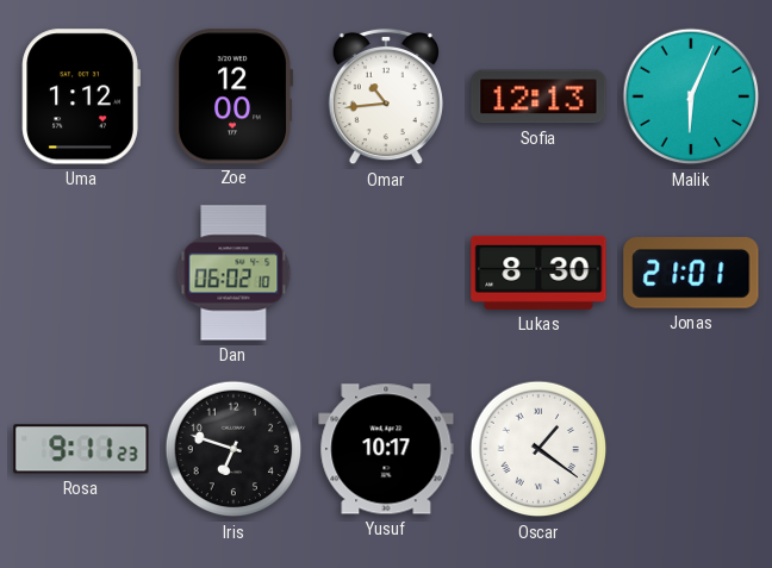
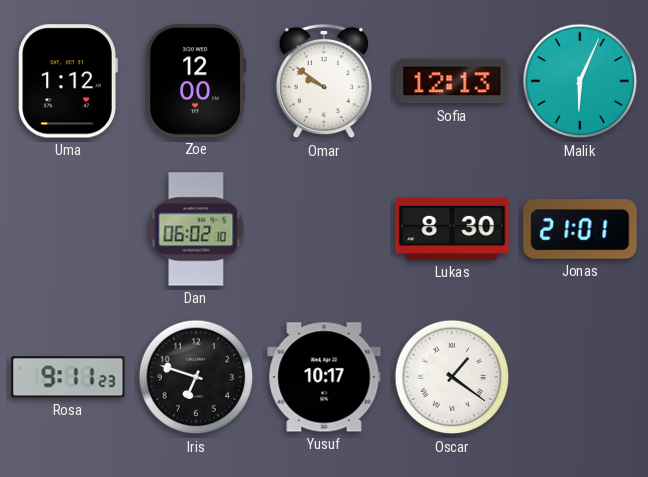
Omar: 10:44 -> 9:51 (324, 81)
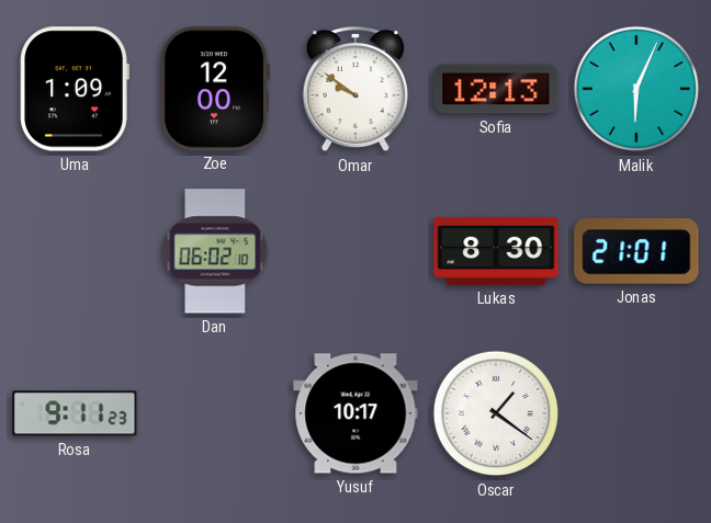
Uma: 1:12 -> 1:09 (75, 89)
Iris: 6:48 -> none (196, 377)
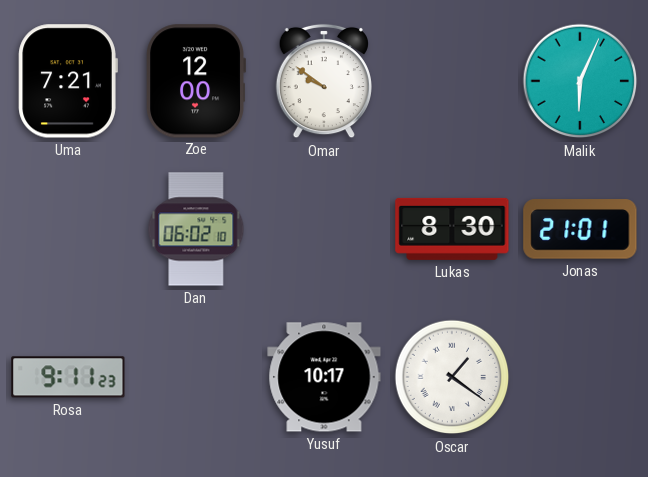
Uma: 1:09 -> 7:21 (68, 81)
Sofia: 12:13 -> none (496, 89)
